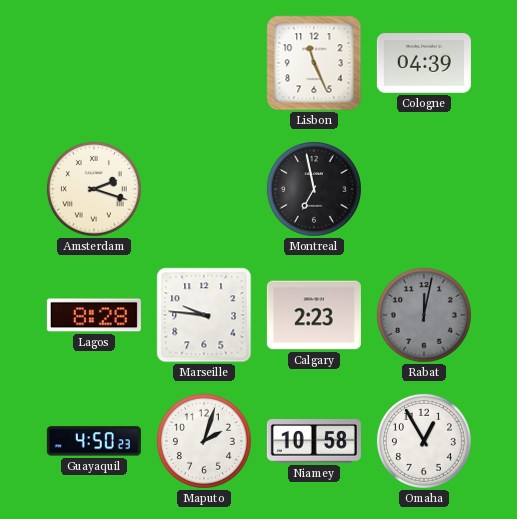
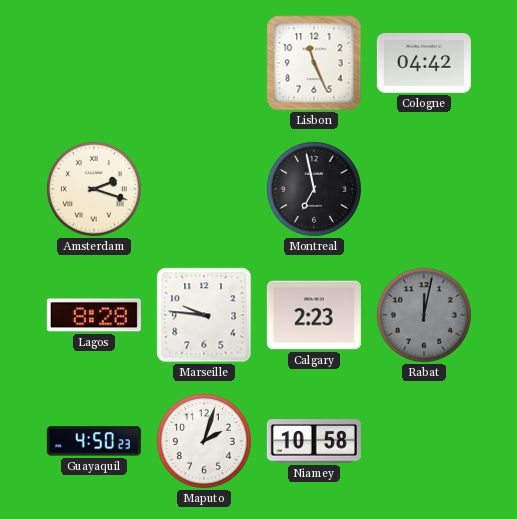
Cologne: 04:39 -> 04:42 (424, 63)
Omaha: 12:55 -> none (424, 441)
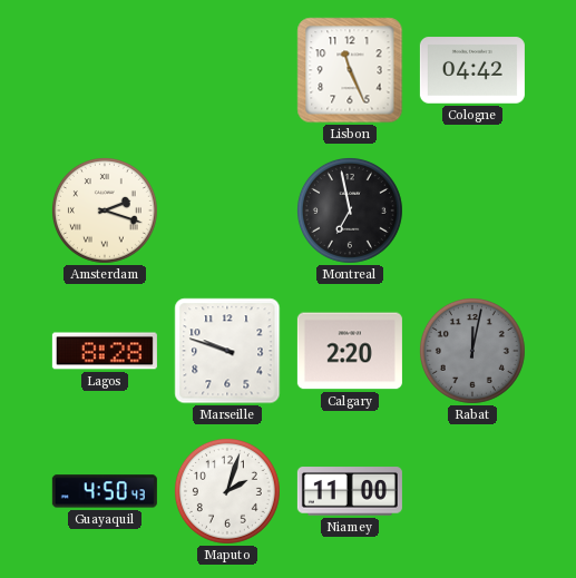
Marseille: 9:46 -> 9:48 (227, 351)
Calgary: 2:23 -> 2:20 (350, 351)
Guayaquil: 4:50:23 -> 4:50:43 (105, 491)
Niamey: 10:58 -> 11:00 (350, 491)
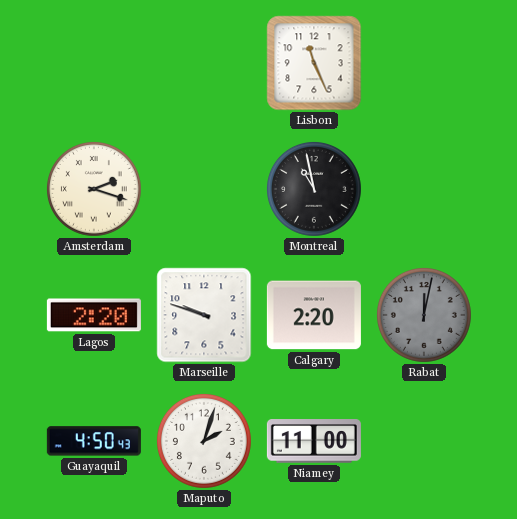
Cologne: 04:42 -> none (472, 70)
Montreal: 6:58 -> 10:58 (314, 189)
Lagos: 8:28 -> 2:20 (94, 315)
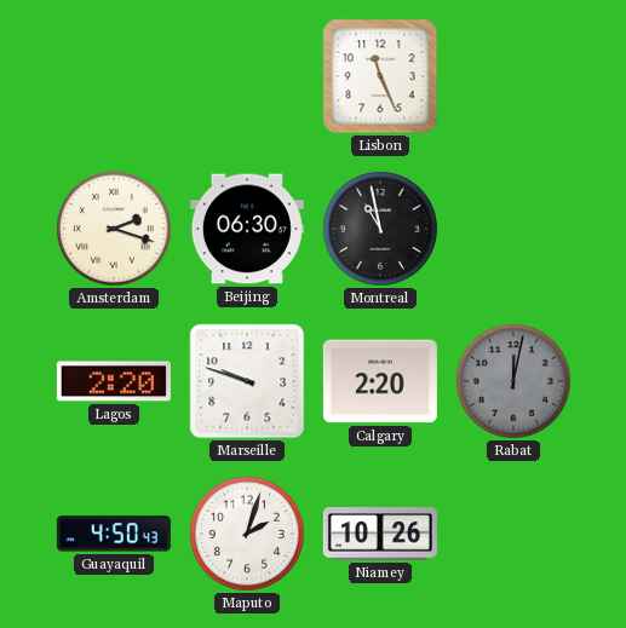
Beijing: none -> 06:30 (247, 229)
Niamey: 11:00 -> 10:26 (380, 534)
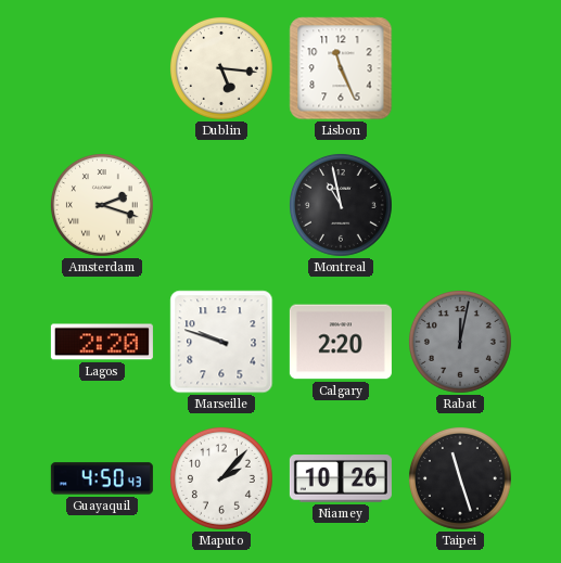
Dublin: none -> 5:16 (221, 68)
Beijing: 06:30 -> none (247, 229)
Maputo: 2:03 -> 2:07 (221, 478)
Taipei: none -> 11:27 (460, 478)
